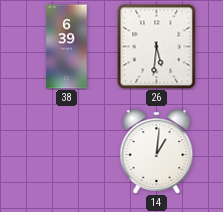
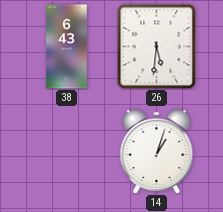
38: 6:39 -> 6:43 (67, 47)
14: 1:01 -> 1:03 (157, 151)
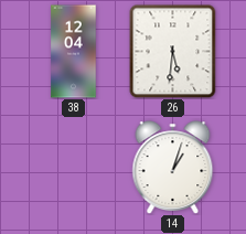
38: 6:43 -> 12:04 (74, 52)
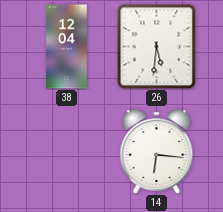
14: 1:03 -> 6:16 (157, 151)
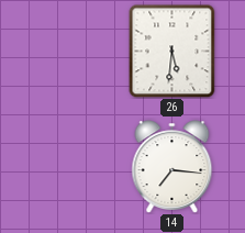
38: 12:04 -> none (67, 47)
14: 6:16 -> 7:16 (172, 166)
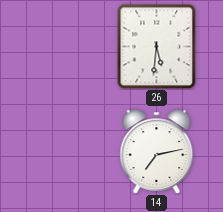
14: 7:16 -> 7:13 (157, 151)
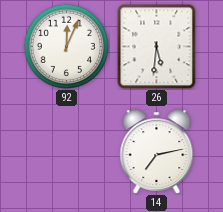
92: none -> 12:04 (66, 46)
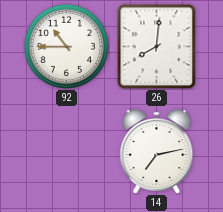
92: 12:04 -> 10:45 (66, 46)
26: 5:31 -> 8:01 (157, 46)
